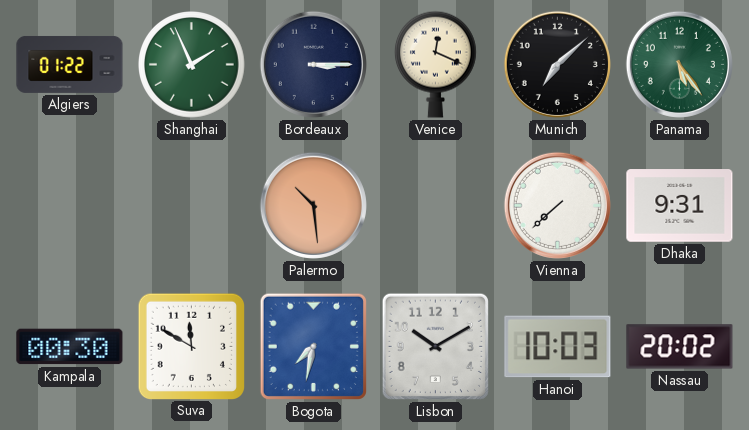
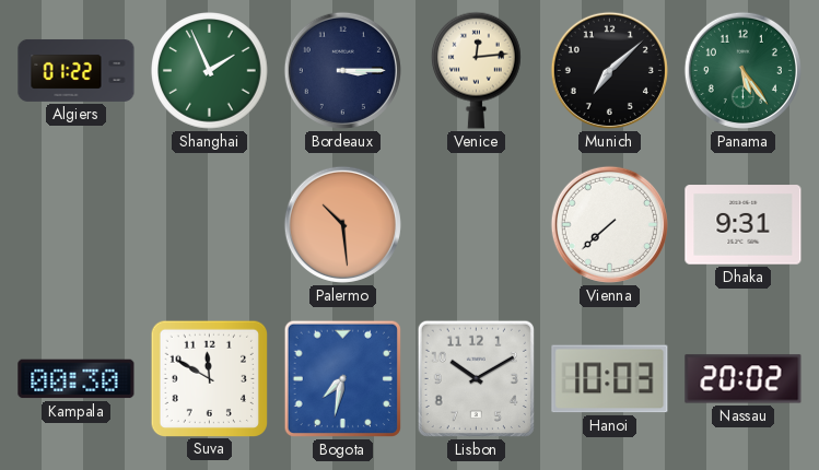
Venice: 12:19 -> 12:14 (476, 70)
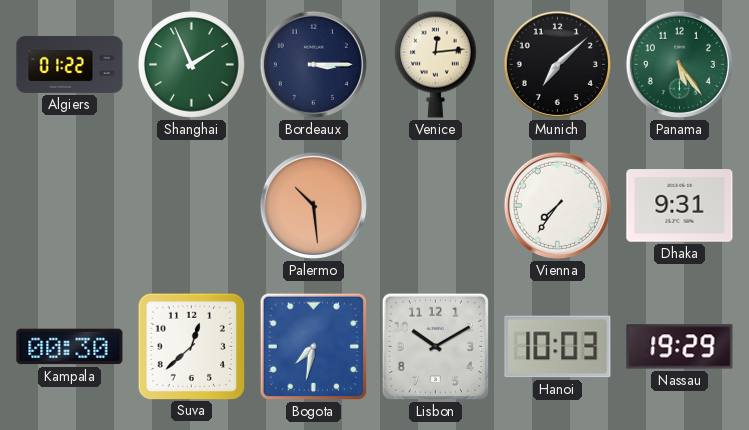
Vienna: 7:38 -> 7:36 (557, 205)
Suva: 11:50 -> 12:38 (191, 346)
Nassau: 20:02 -> 19:29 (680, 347)
